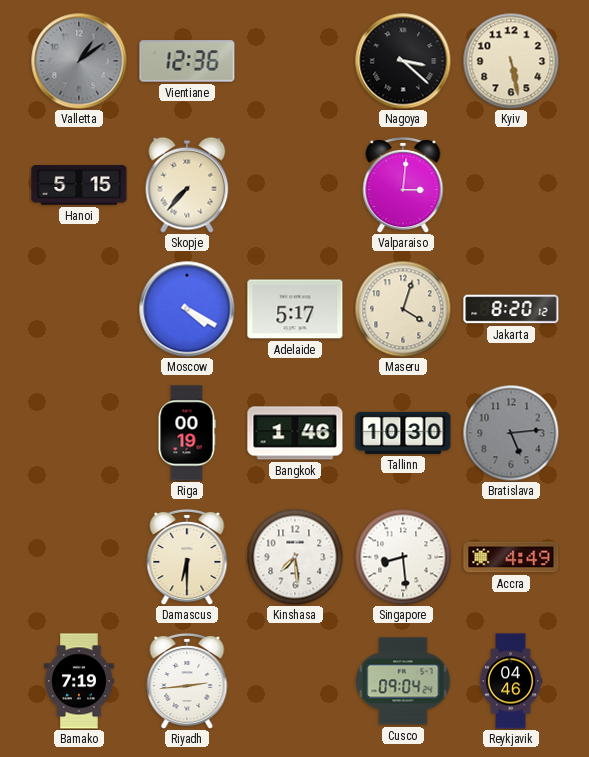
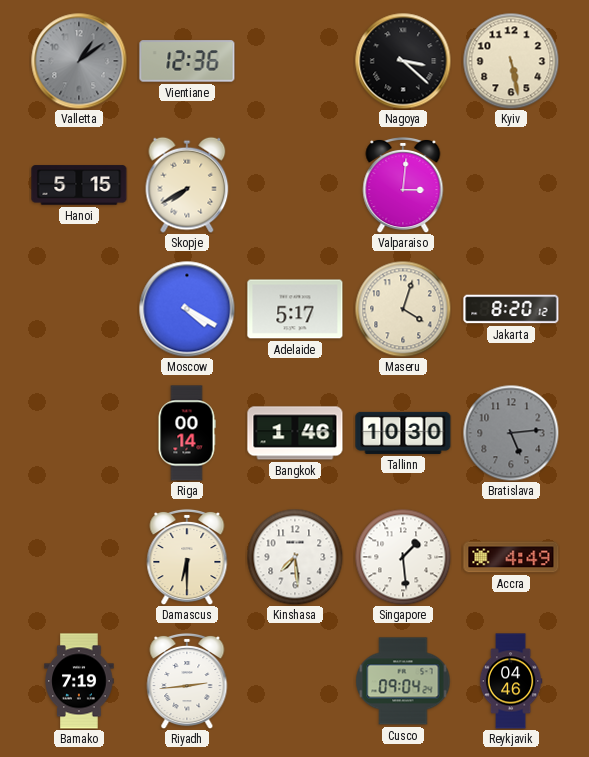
Skopje: 7:37 -> 7:40 (187, 185)
Riga: 00:19 -> 00:14 (187, 433)
Singapore: 8:29 -> 1:29 (403, 557)
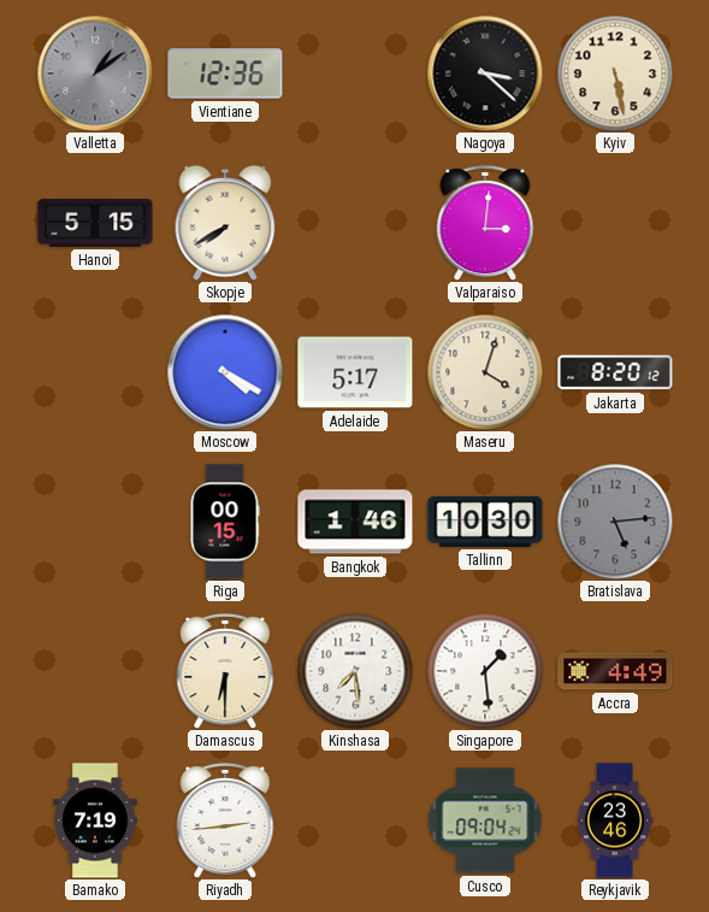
Riga: 00:14 -> 00:15 (225, 522)
Reykjavik: 04:46 -> 23:46 (615, 820)
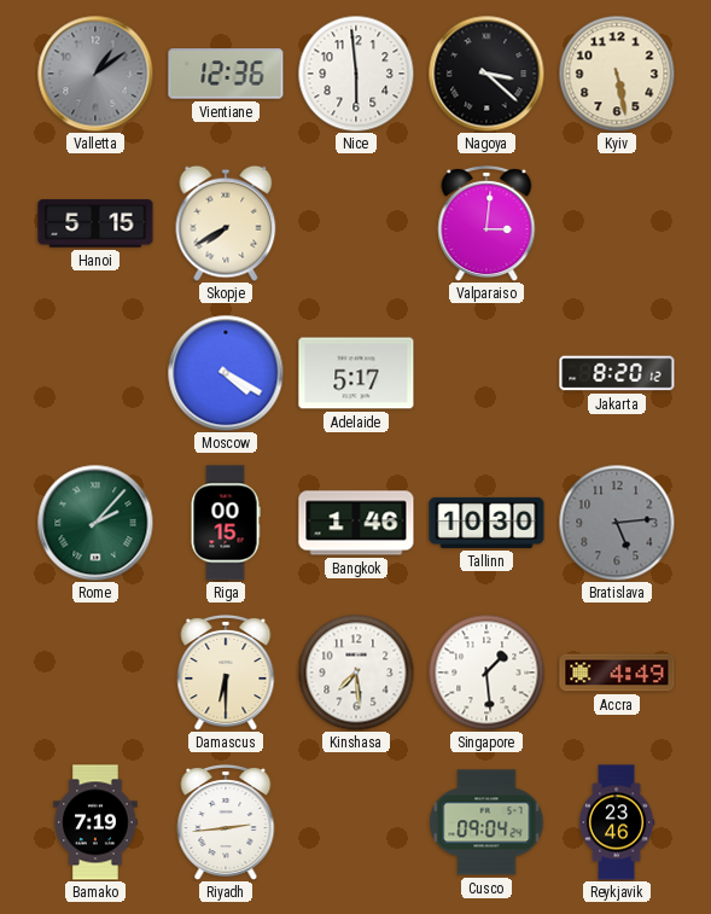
Nice: none -> 5:59 (356, 74)
Maseru: 4:03 -> none (485, 372)
Rome: none -> 2:07 (95, 523)
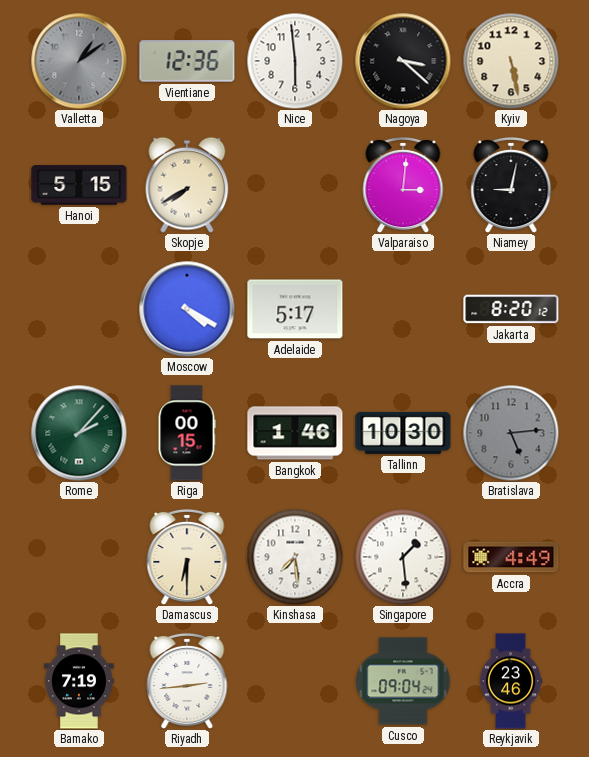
Niamey: none -> 9:02 (511, 185)
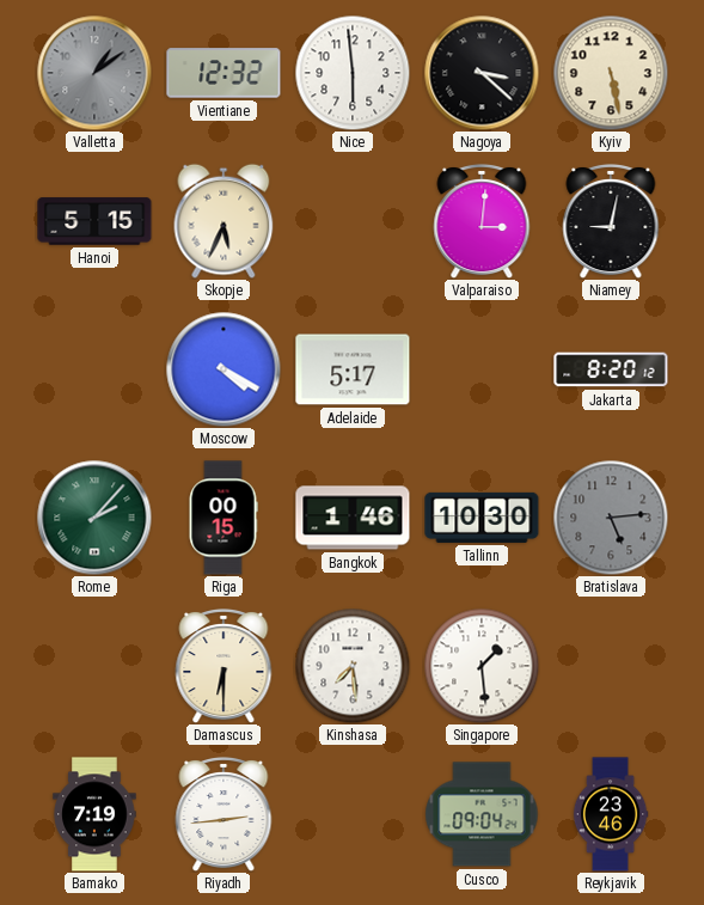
Vientiane: 12:36 -> 12:32 (224, 73)
Skopje: 7:40 -> 5:34 (224, 221)
Accra: 4:49 -> none (511, 557)
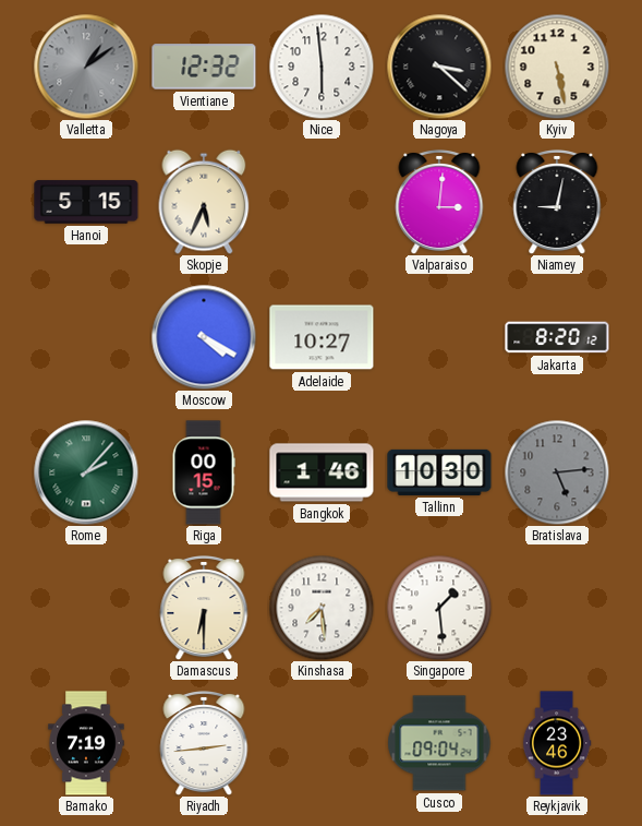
Adelaide: 5:17 -> 10:27 (322, 337)
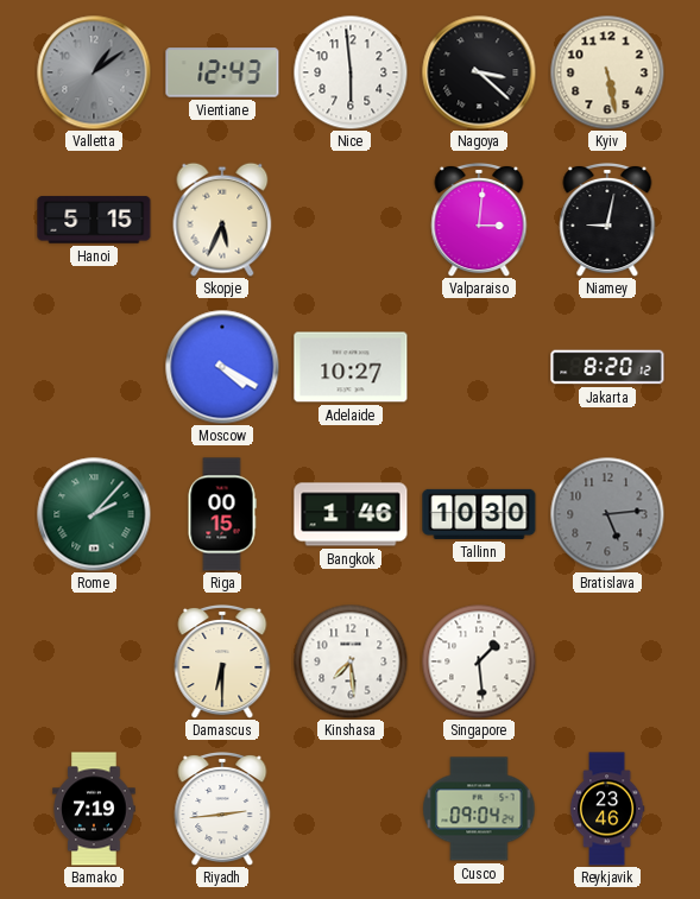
Vientiane: 12:32 -> 12:43 (222, 72)
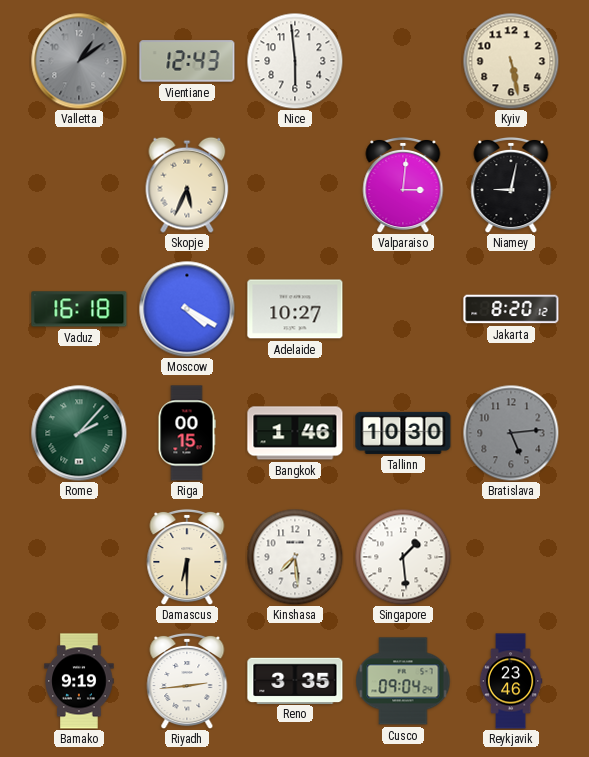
Nagoya: 3:22 -> none (479, 72)
Hanoi: 5:15 -> none (94, 220)
Vaduz: none -> 16:18 (79, 309)
Bamako: 7:19 -> 9:19 (79, 681)
Reno: none -> 3:35 (295, 680)
